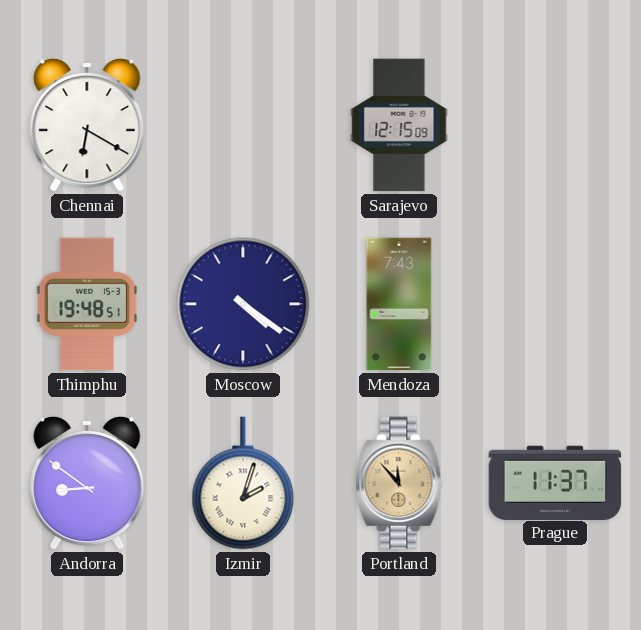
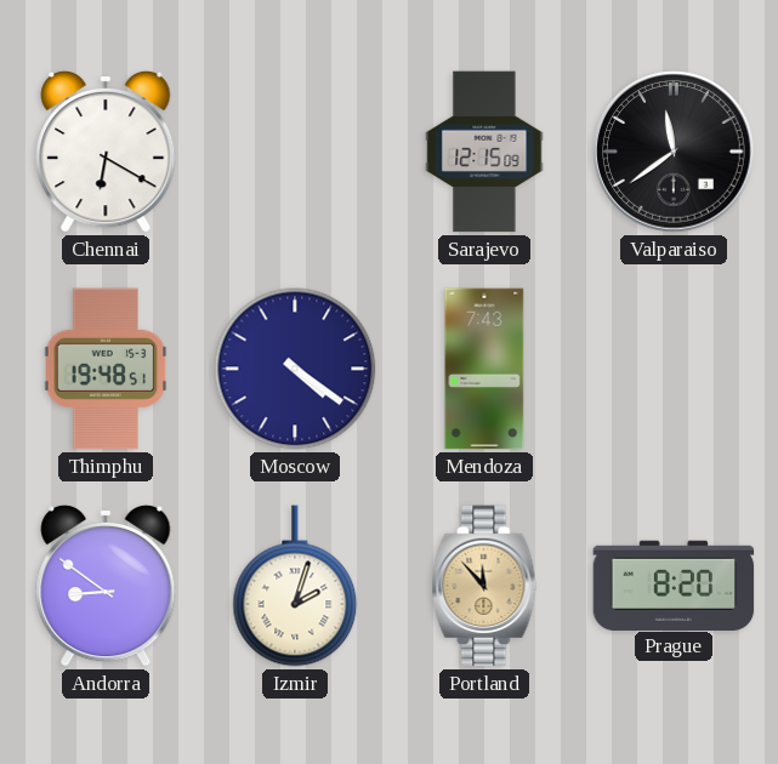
Valparaiso: none -> 11:39 (674, 152)
Prague: 11:37 -> 8:20 (674, 585)
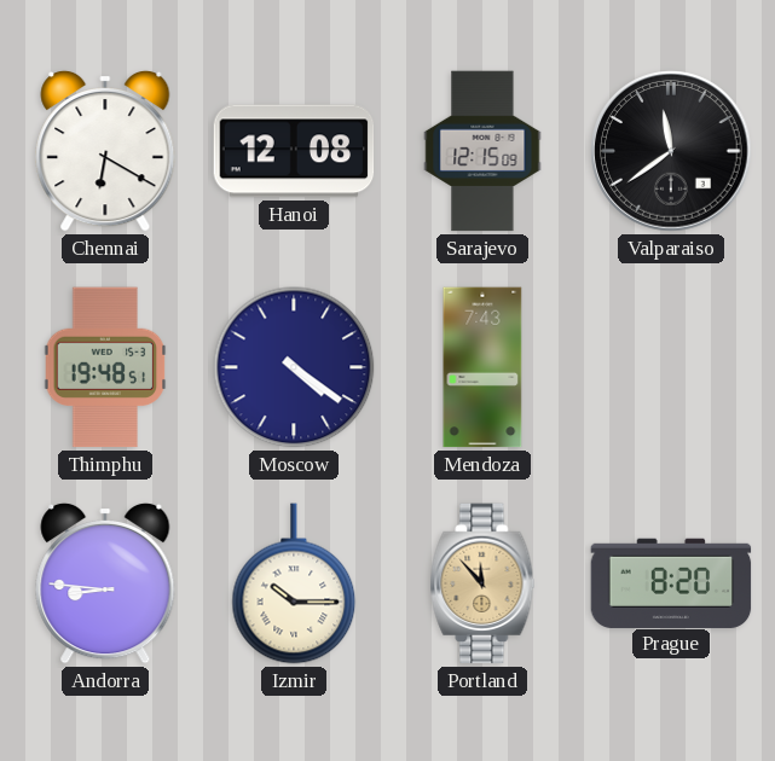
Hanoi: none -> 12:08 (294, 151)
Andorra: 8:51 -> 8:46 (105, 583)
Izmir: 2:03 -> 10:15 (294, 583)
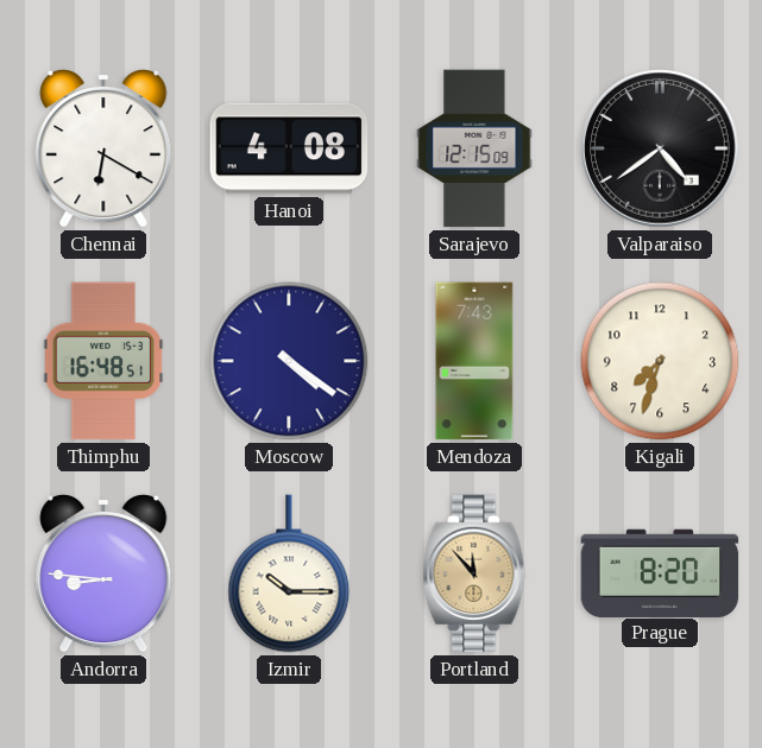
Hanoi: 12:08 -> 4:08 (289, 148)
Valparaiso: 11:39 -> 4:39 (660, 148)
Thimphu: 19:48 -> 16:48 (103, 361)
Kigali: none -> 7:33 (660, 361)
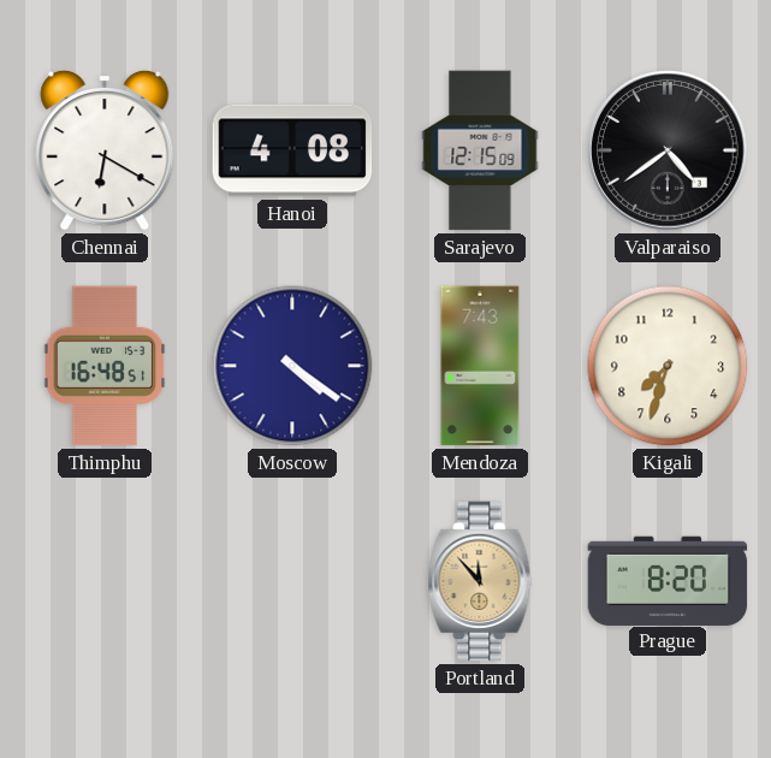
Andorra: 8:46 -> none (103, 573)
Izmir: 10:15 -> none (289, 573)
